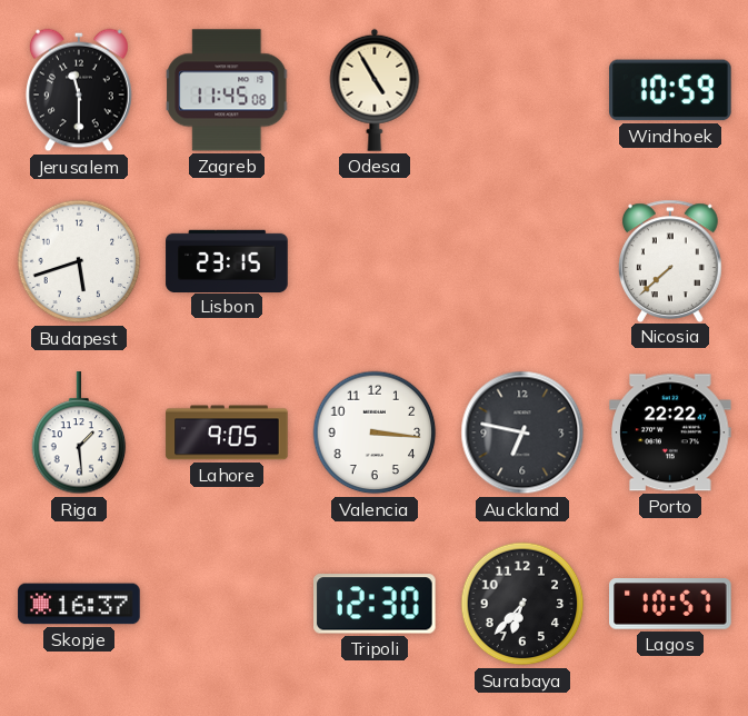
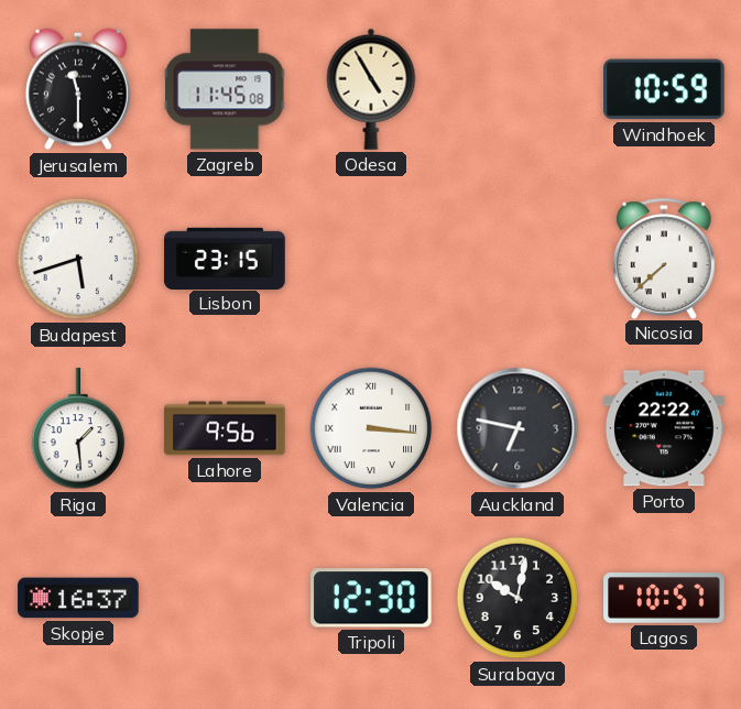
Lahore: 9:05 -> 9:56 (225, 428)
Valencia numerals: Arabic -> Roman (371, 428)
Surabaya: 6:37 -> 10:02 (517, 598)
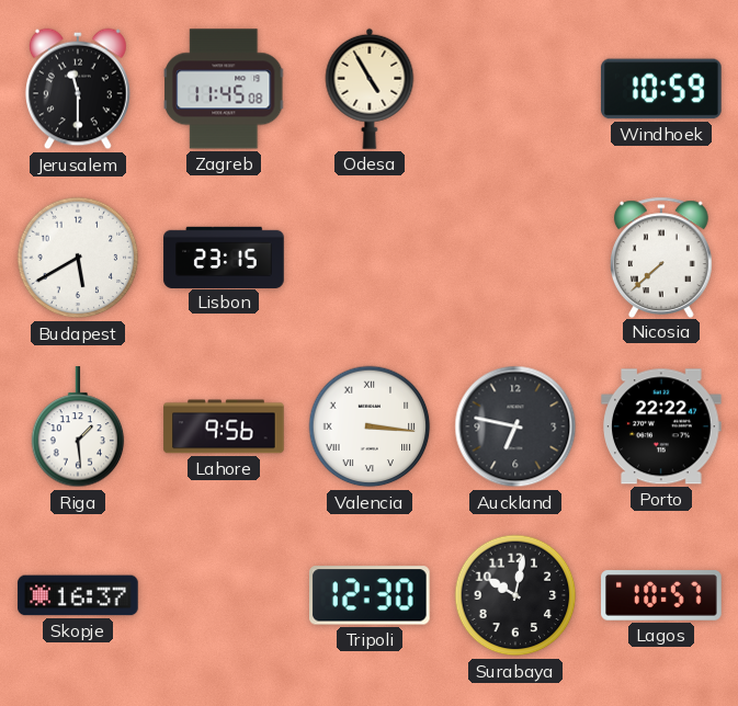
Budapest: 5:42 -> 5:40 (78, 258)
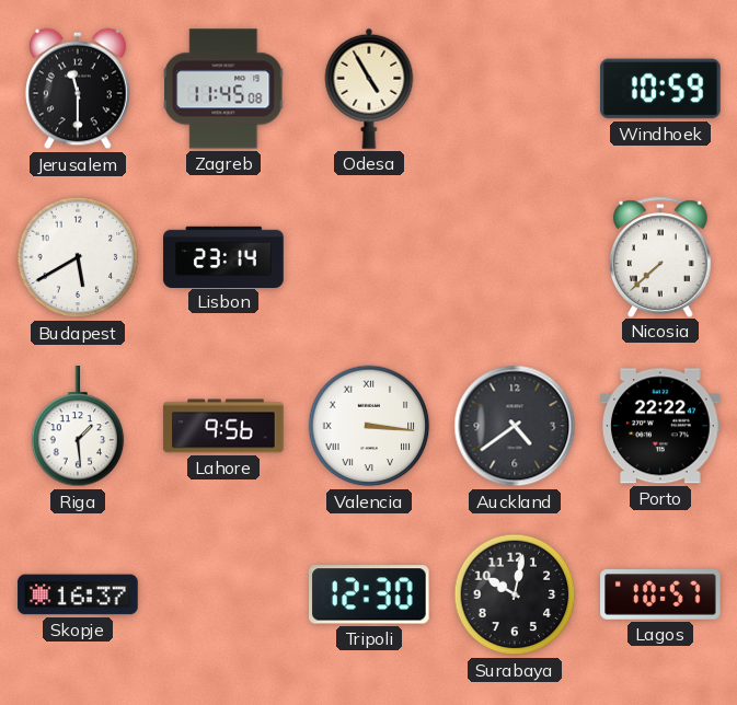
Lisbon: 23:15 -> 23:14 (223, 256)
Auckland: 6:47 -> 4:39 (515, 426)
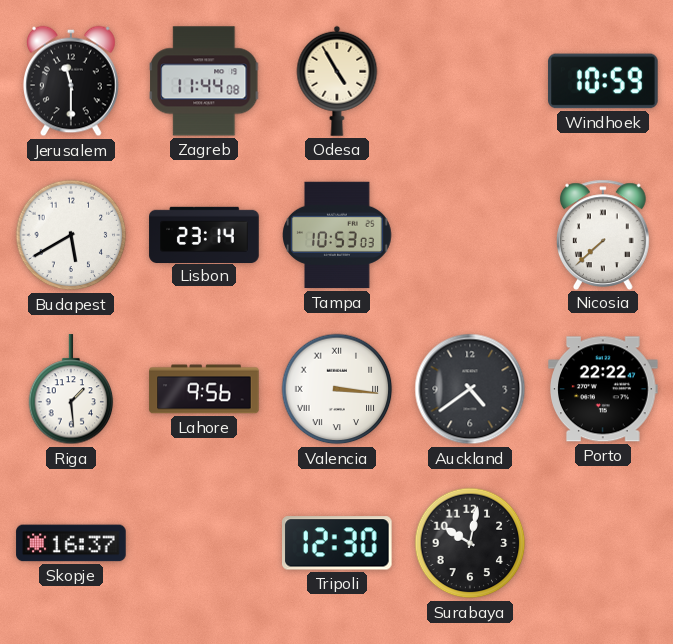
Zagreb: 11:45 -> 11:44 (205, 81)
Tampa: none -> 10:53 (338, 235)
Lagos: 10:57 -> none (660, 594)
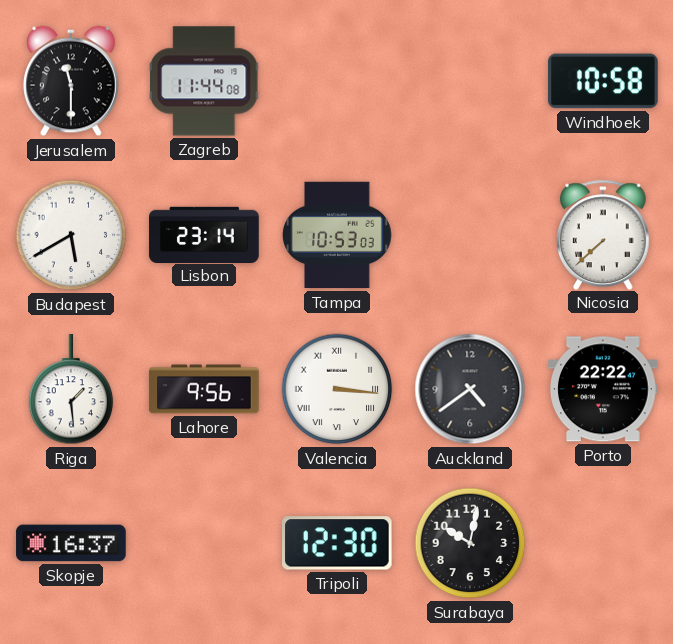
Odesa: 4:55 -> none (337, 81)
Windhoek: 10:59 -> 10:58 (603, 81)
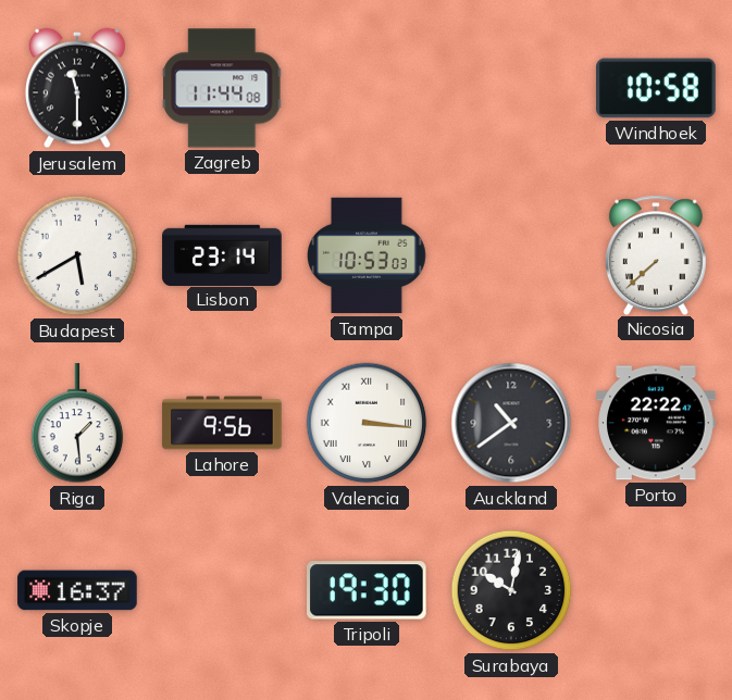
Auckland: 4:39 -> 10:39 (511, 423)
Tripoli: 12:30 -> 19:30 (368, 590)
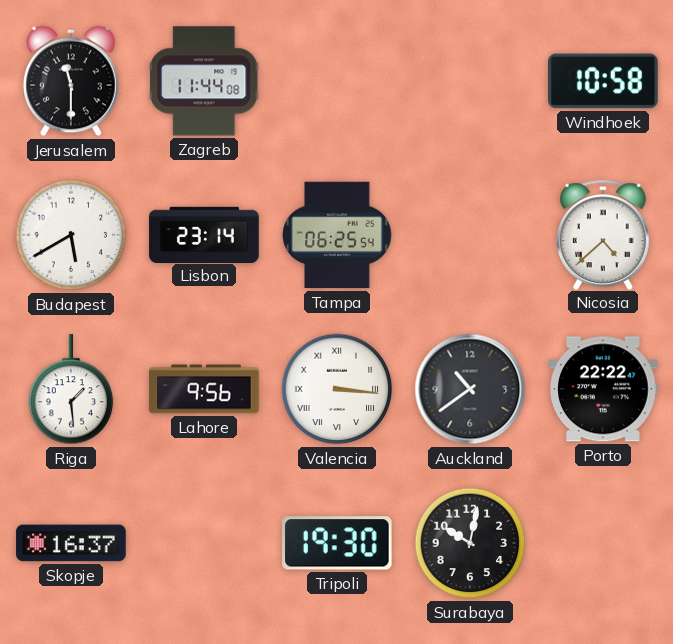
Tampa: 10:53 -> 06:25 (338, 235)
Nicosia: 7:38 -> 4:38 (603, 234)
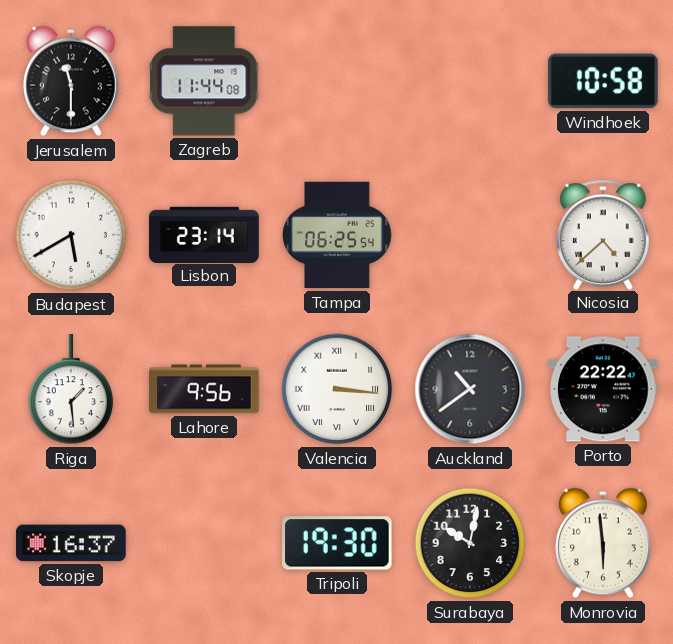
Monrovia: none -> 5:59 (604, 543)
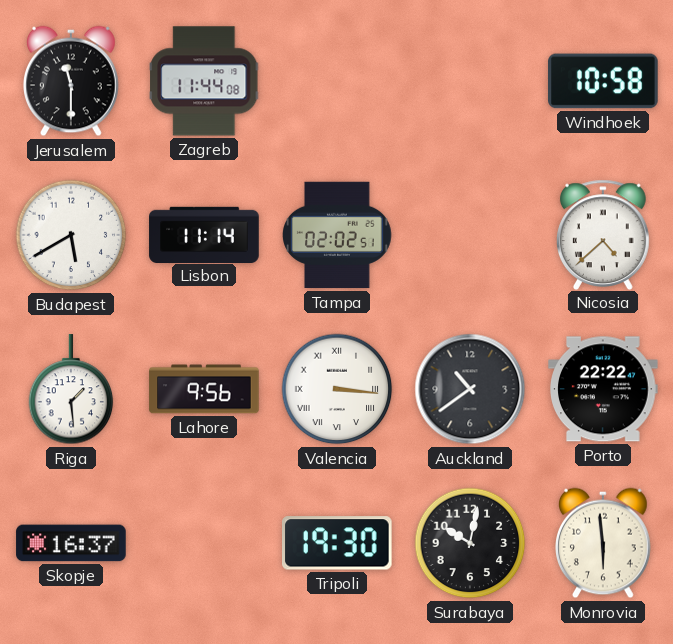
Lisbon: 23:14 -> 11:14 (204, 234)
Tampa: 06:25 -> 02:02 (338, 235)
